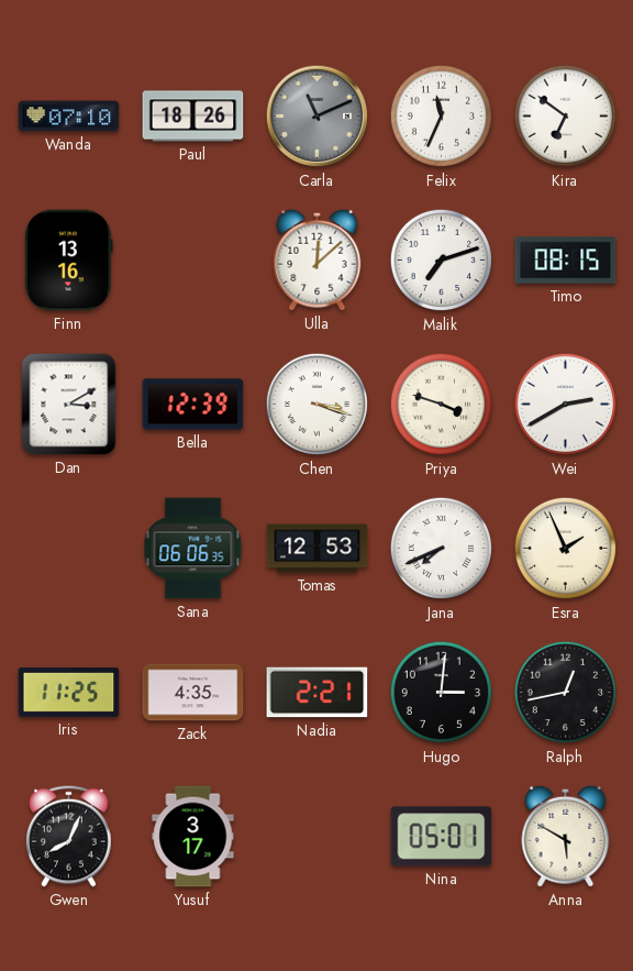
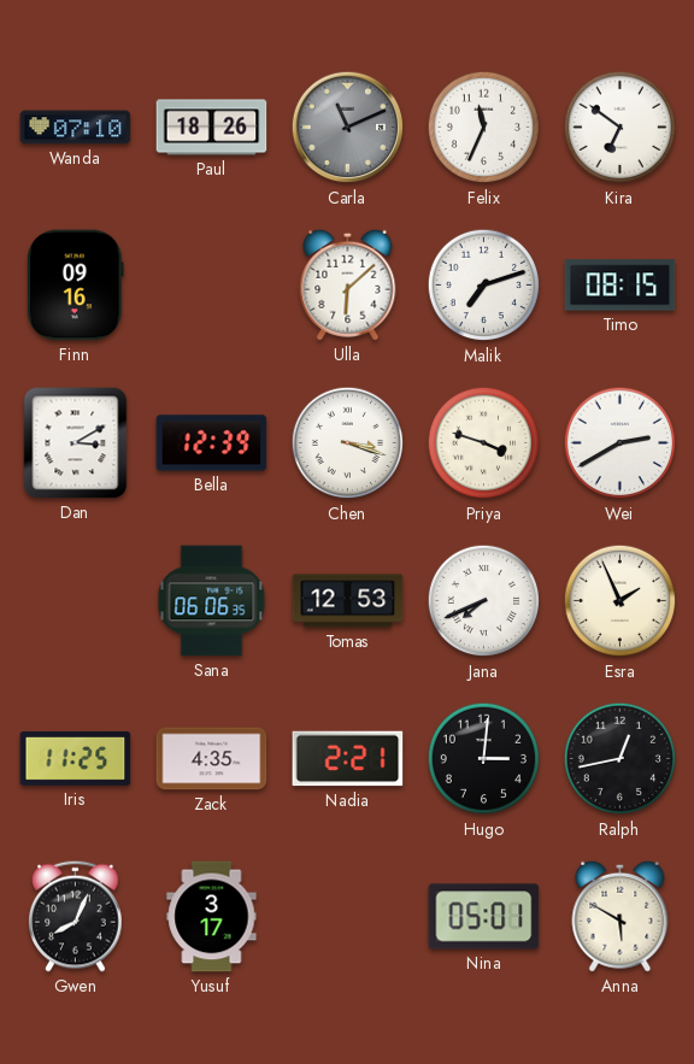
Finn: 13:16 -> 09:16 (75, 286)
Ulla: 12:08 -> 6:08 (348, 284)
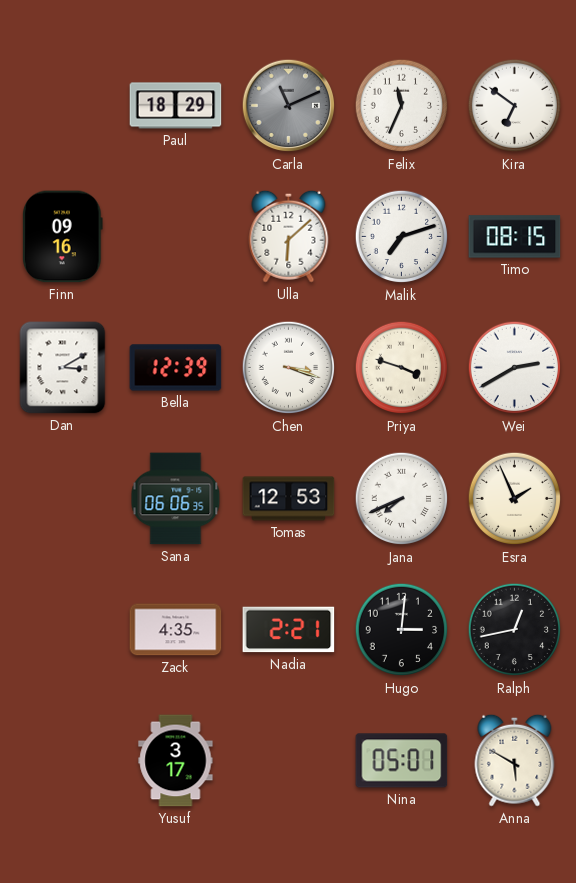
Wanda: 07:10 -> none (76, 128)
Paul: 18:26 -> 18:29 (176, 106)
Iris: 11:25 -> none (76, 758)
Gwen: 8:04 -> none (76, 916)
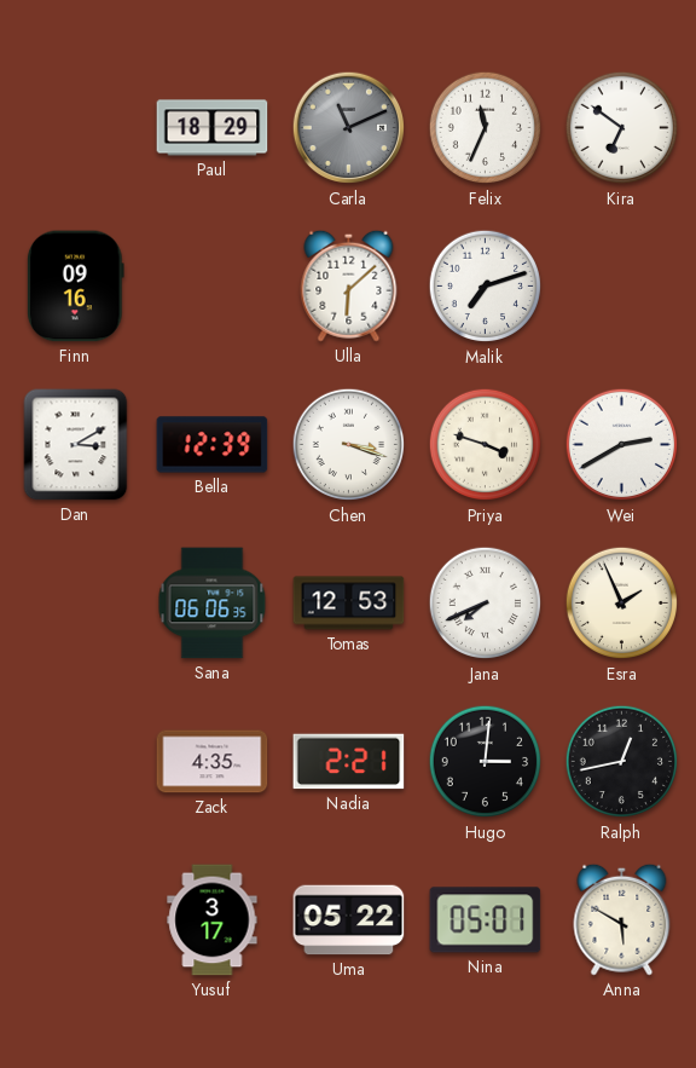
Timo: 08:15 -> none (515, 237)
Uma: none -> 05:22 (349, 920)
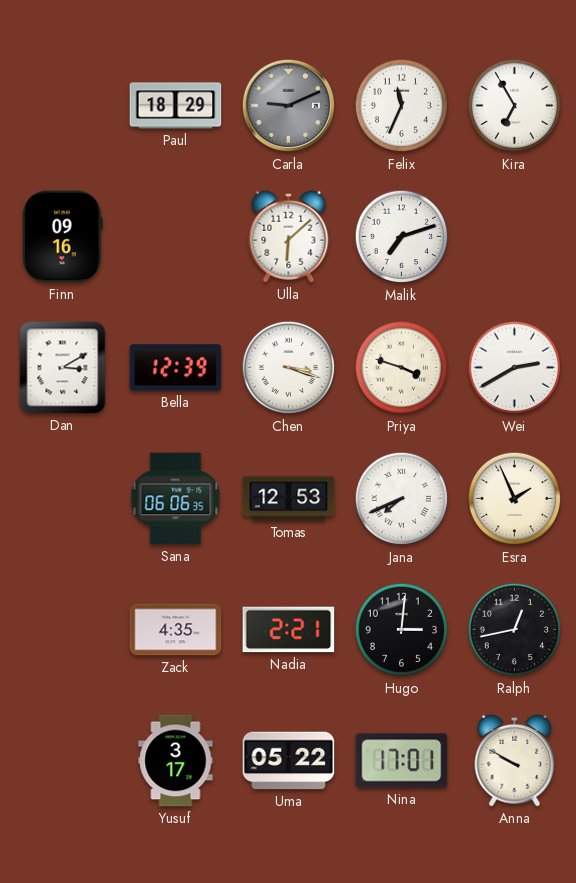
Carla: 11:11 -> 9:11 (289, 106)
Kira: 6:51 -> 6:55 (515, 106)
Nina: 05:01 -> 17:01 (402, 761)
Anna: 5:50 -> 9:50 (515, 760)
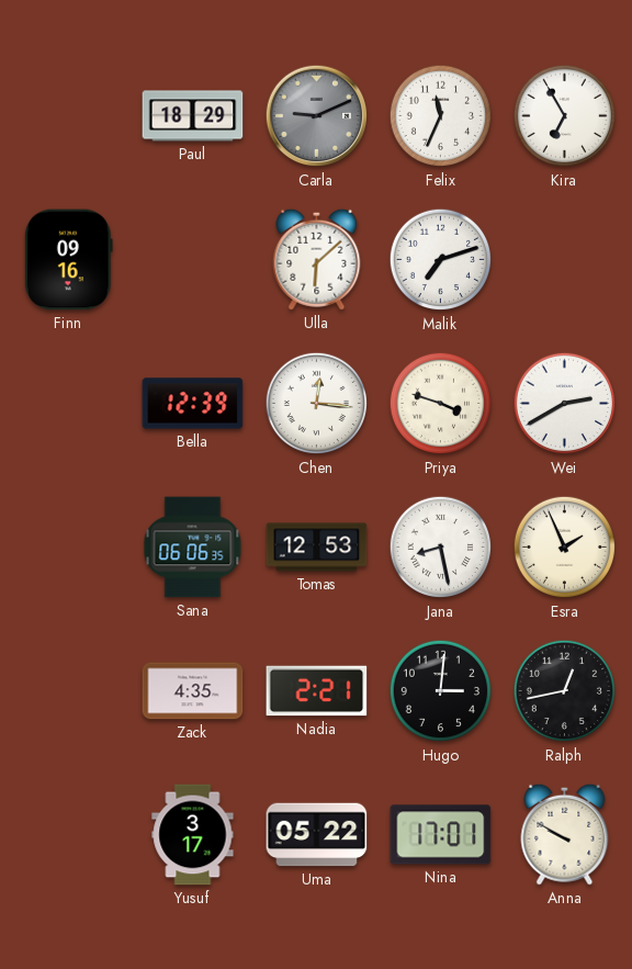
Dan: 3:10 -> none (63, 368)
Chen: 3:18 -> 12:16 (317, 404)
Jana: 7:41 -> 8:28 (441, 548)
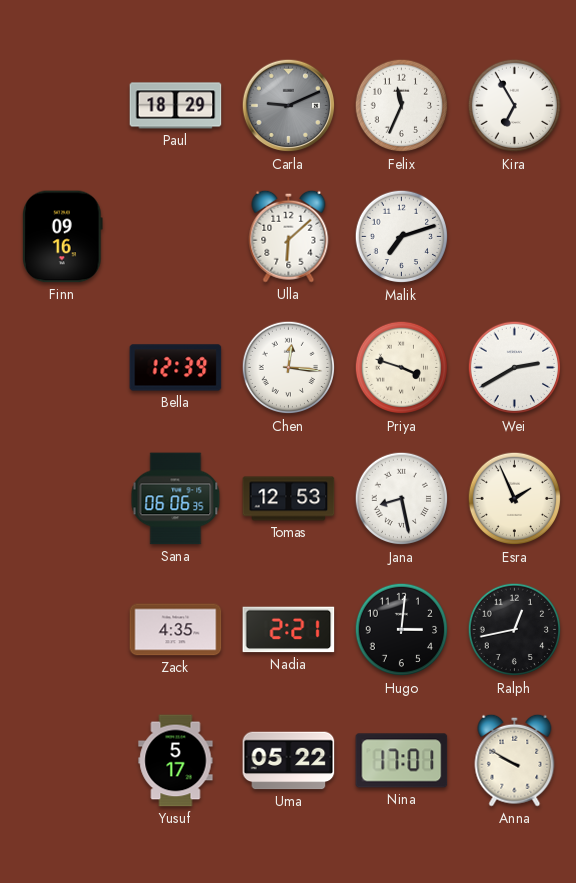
Yusuf: 3:17 -> 5:17 (176, 761)
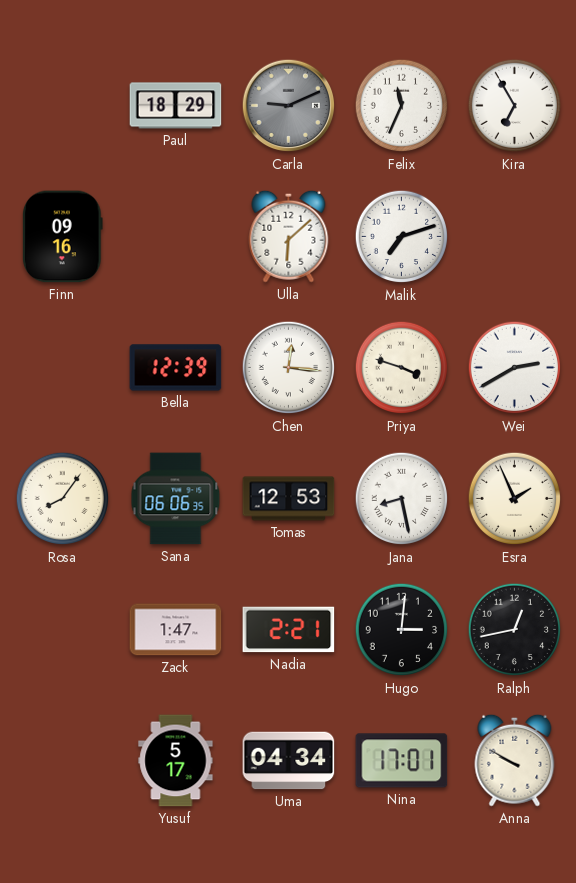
Rosa: none -> 8:06 (63, 499)
Zack: 4:35 -> 1:47 (176, 630)
Uma: 05:22 -> 04:34 (289, 761)
